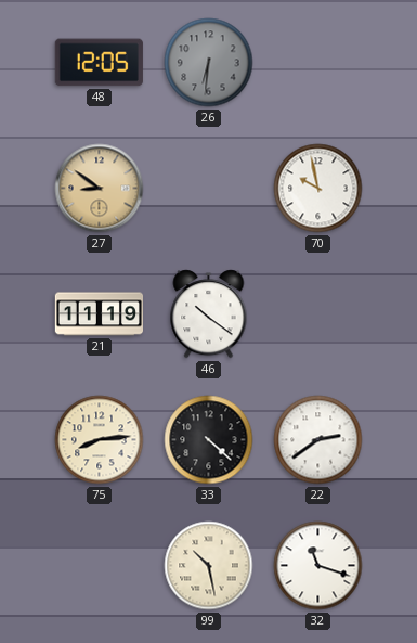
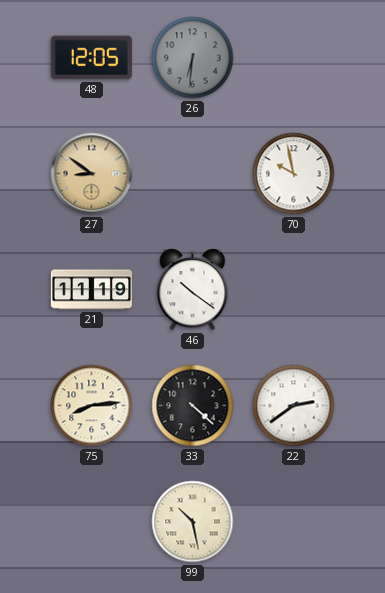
32: 11:18 -> none (318, 566)
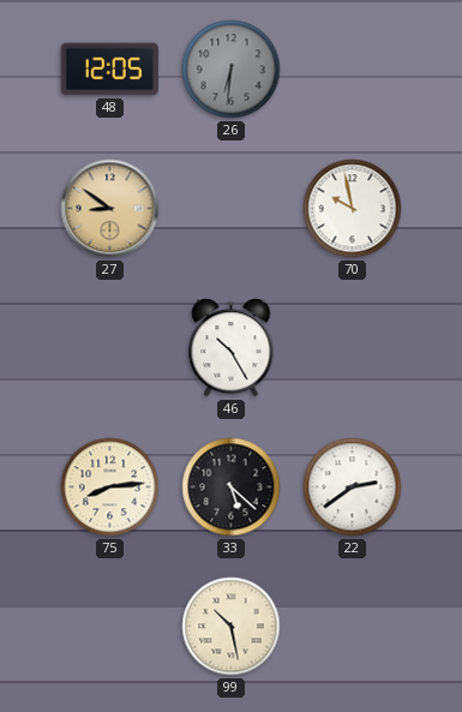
21: 11:19 -> none (91, 290)
46: 10:21 -> 10:25 (232, 348)
33: 4:22 -> 5:22 (232, 487)
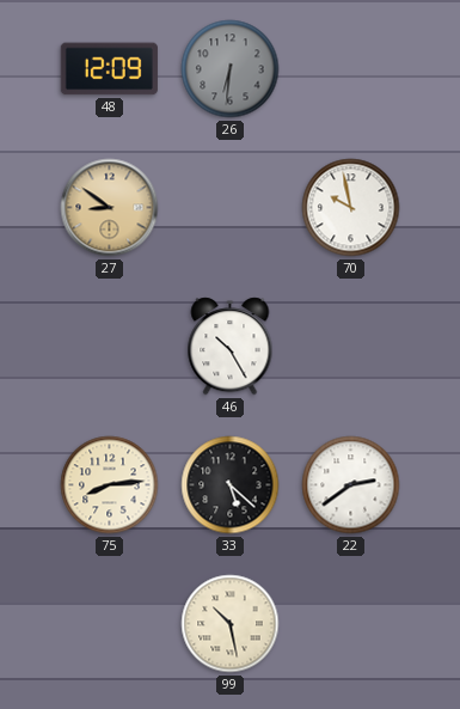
48: 12:05 -> 12:09 (109, 69)
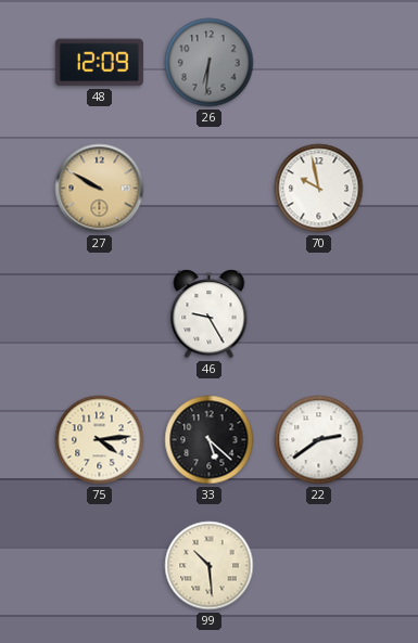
27: 8:51 -> 9:50 (100, 189)
46: 10:25 -> 9:25 (210, 314)
75: 8:14 -> 4:14 (100, 440)
99: 10:28 -> 10:29 (210, 566)
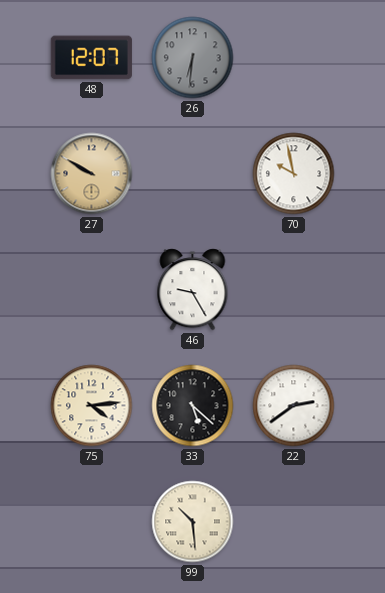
48: 12:09 -> 12:07 (91, 58)
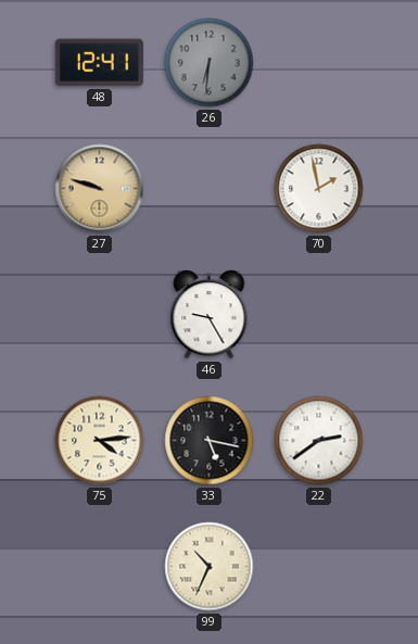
48: 12:07 -> 12:41 (99, 63)
27: 9:50 -> 9:48 (100, 189)
70: 9:58 -> 1:58 (319, 189)
33: 5:22 -> 5:17 (210, 441)
99: 10:29 -> 10:34 (210, 567)
